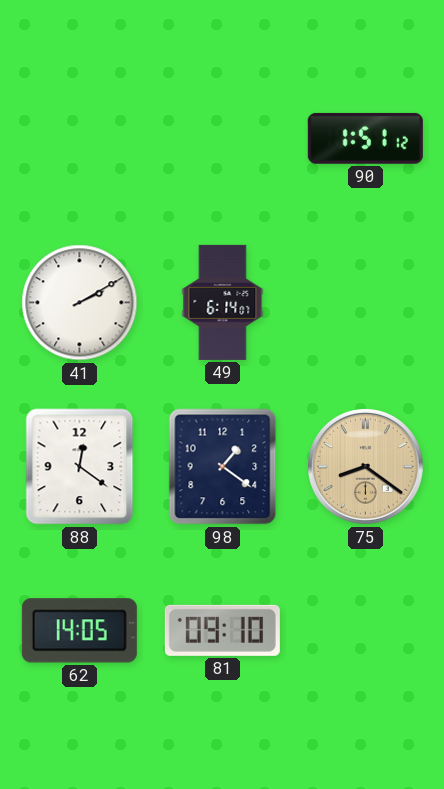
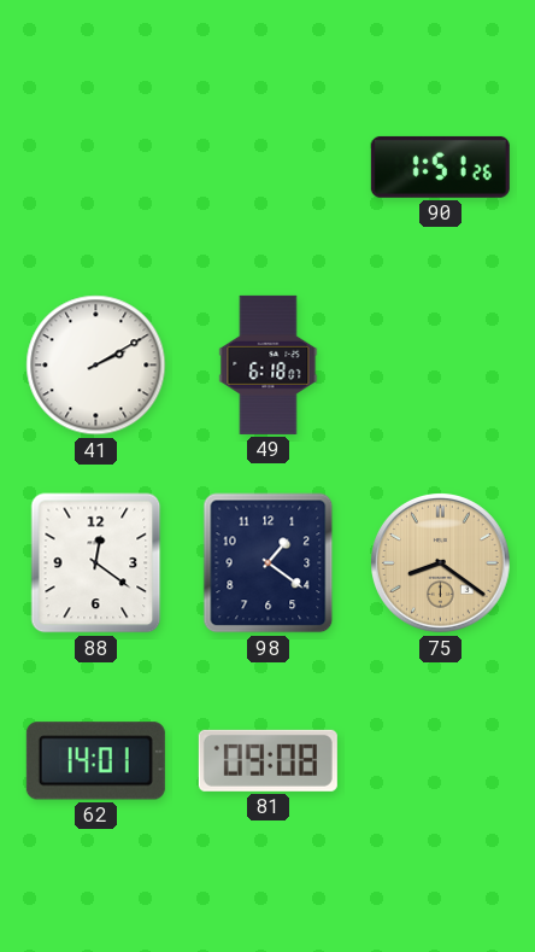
90: 1:51:12 -> 1:51:26 (440, 167)
49: 6:14 -> 6:18 (269, 364)
62: 14:05 -> 14:01 (95, 761)
81: 09:10 -> 09:08 (267, 760)
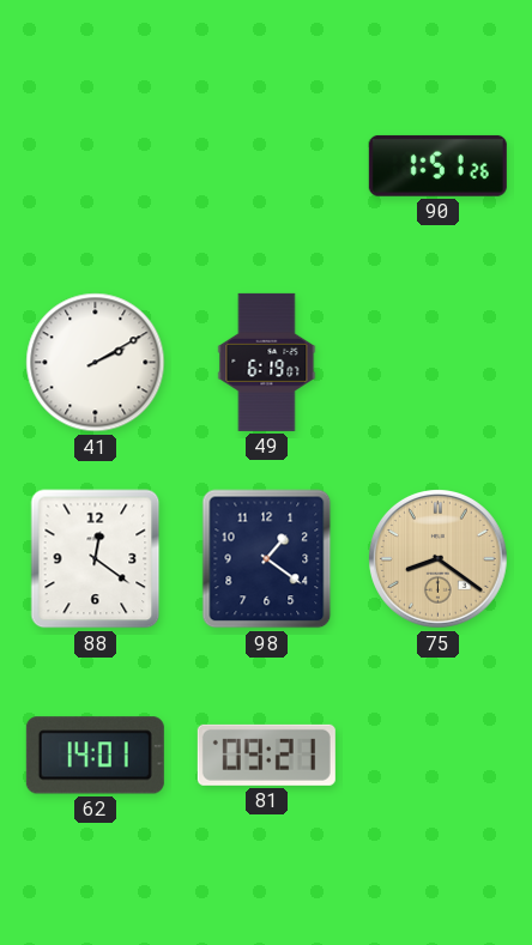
49: 6:18 -> 6:19 (267, 362)
81: 09:08 -> 09:21 (266, 755)
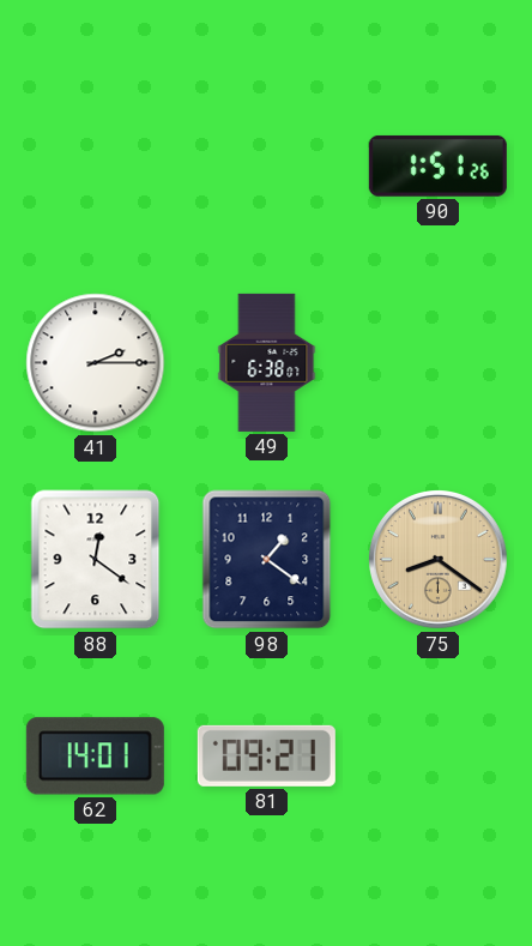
41: 2:10 -> 2:15 (96, 363)
49: 6:19 -> 6:38 (267, 362)
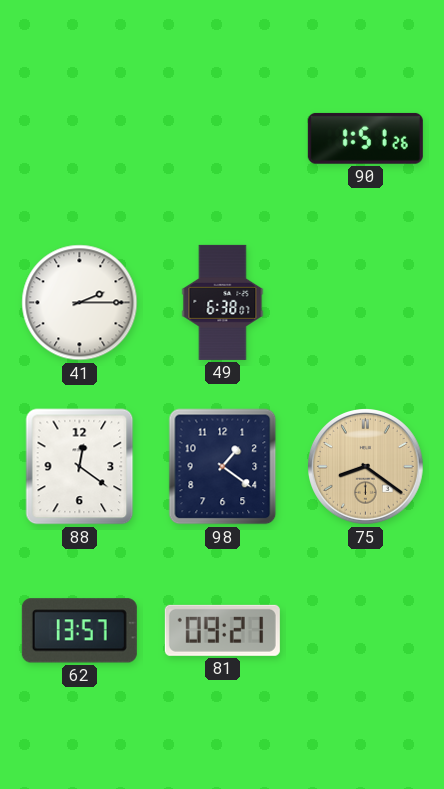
62: 14:01 -> 13:57 (79, 631)
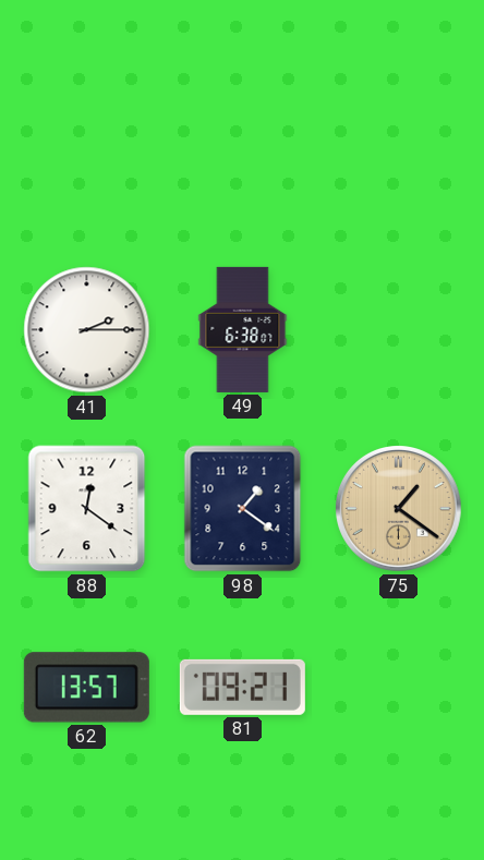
90: 1:51 -> none (365, 138)
75: 8:21 -> 1:21 (399, 509)
